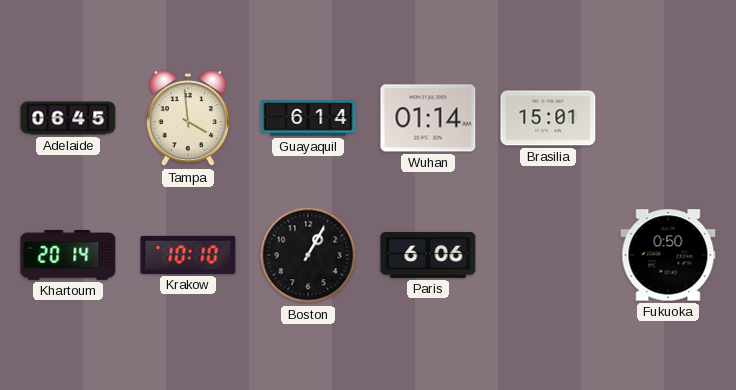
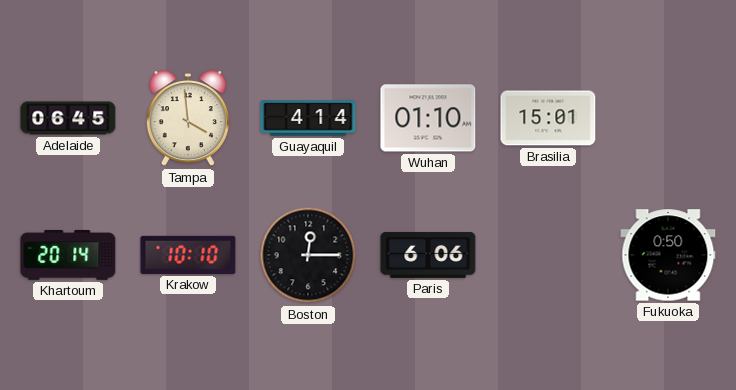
Guayaquil: 6:14 -> 4:14 (308, 118)
Wuhan: 01:14 -> 01:10 (428, 118)
Boston: 1:05 -> 12:15 (308, 255)
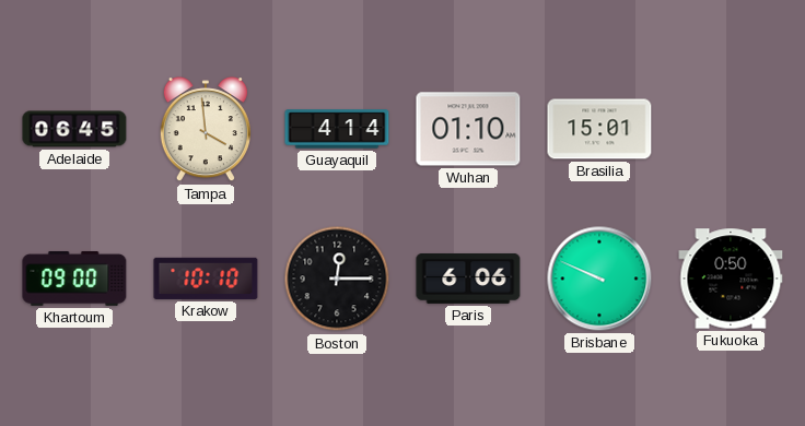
Khartoum: 20:14 -> 09:00 (74, 279)
Brisbane: none -> 9:49 (599, 279)
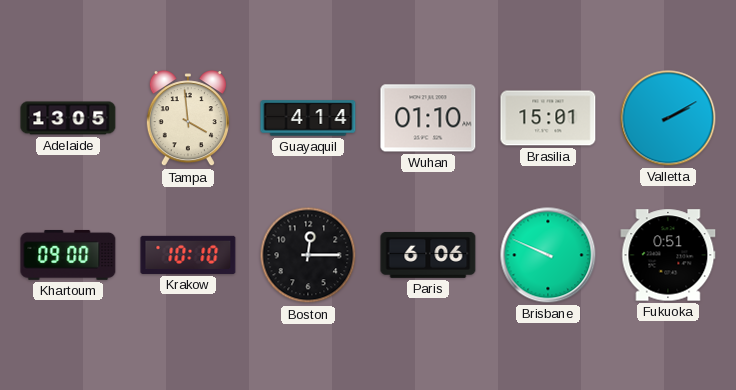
Adelaide: 06:45 -> 13:05 (68, 118)
Valletta: none -> 2:10 (668, 118)
Fukuoka: 0:50 -> 0:51 (668, 255)
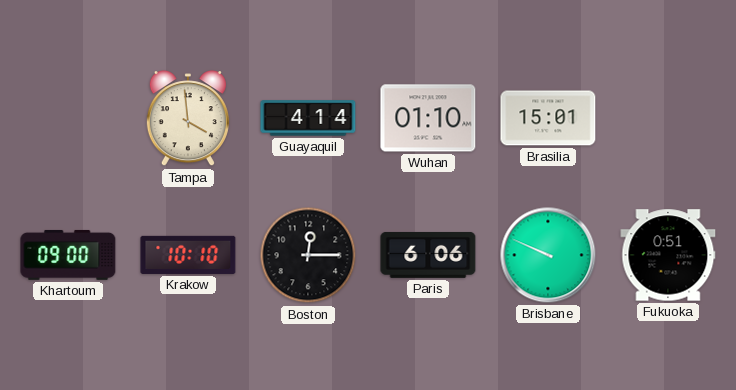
Adelaide: 13:05 -> none (68, 118)
Valletta: 2:10 -> none (668, 118)
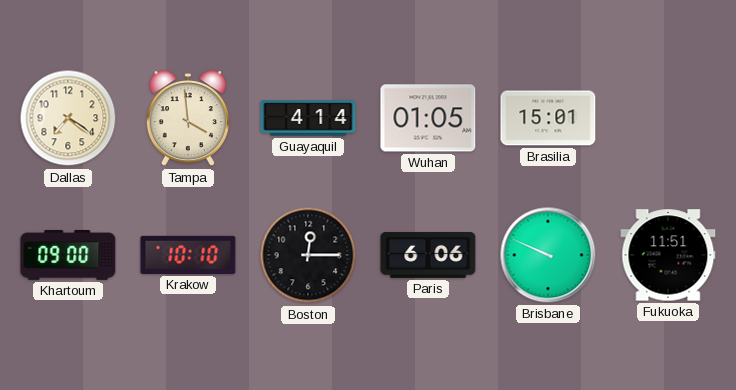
Dallas: none -> 7:21 (68, 118)
Wuhan: 01:10 -> 01:05 (428, 118)
Fukuoka: 0:51 -> 11:51 (668, 255)
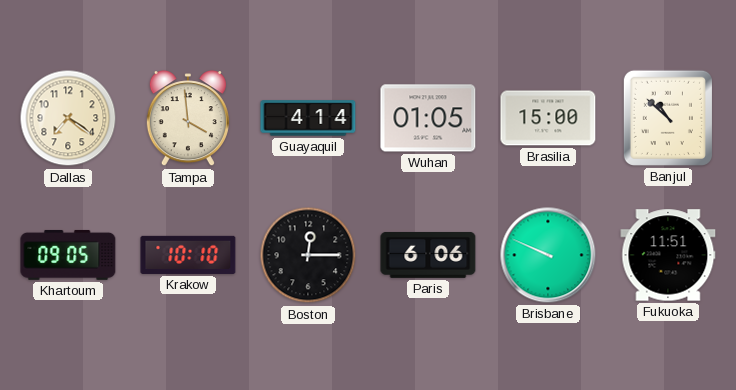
Brasilia: 15:01 -> 15:00 (548, 118)
Banjul: none -> 10:52 (668, 118)
Khartoum: 09:00 -> 09:05 (68, 255)
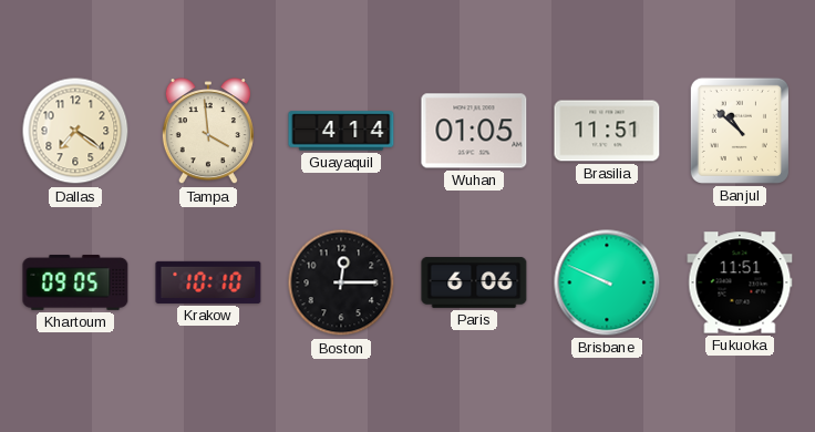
Brasilia: 15:00 -> 11:51 (607, 131)
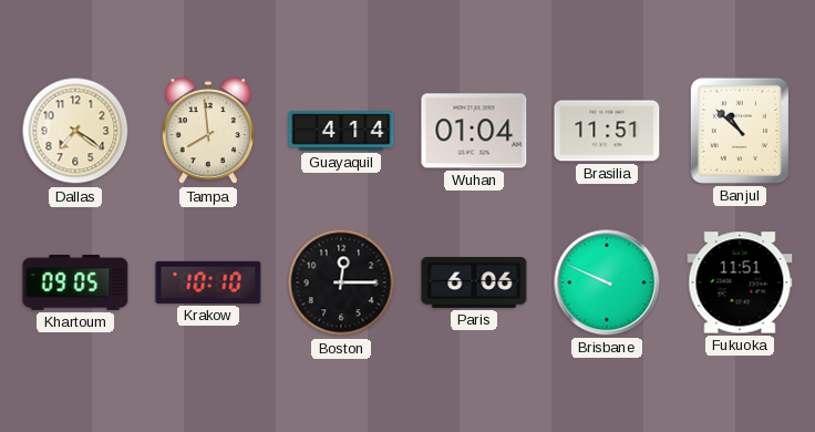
Tampa: 3:59 -> 7:59 (208, 132)
Wuhan: 01:05 -> 01:04 (474, 131)
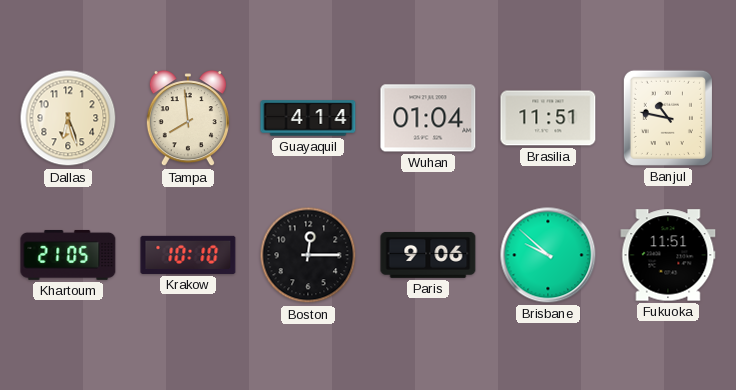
Dallas: 7:21 -> 6:27 (68, 118)
Banjul: 10:52 -> 10:47 (668, 118)
Khartoum: 09:05 -> 21:05 (68, 255)
Paris: 6:06 -> 9:06 (428, 255)
Brisbane: 9:49 -> 9:52 (548, 255)
